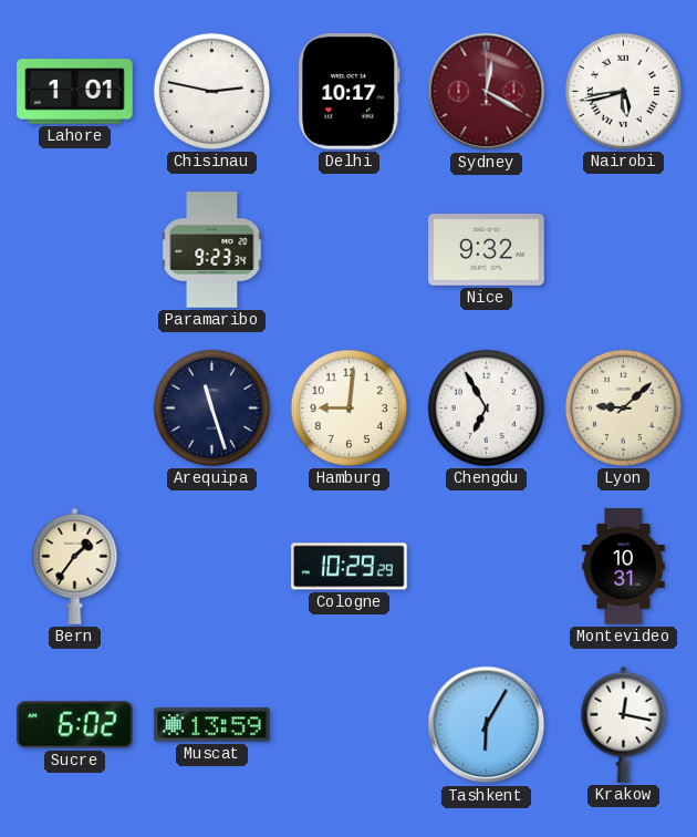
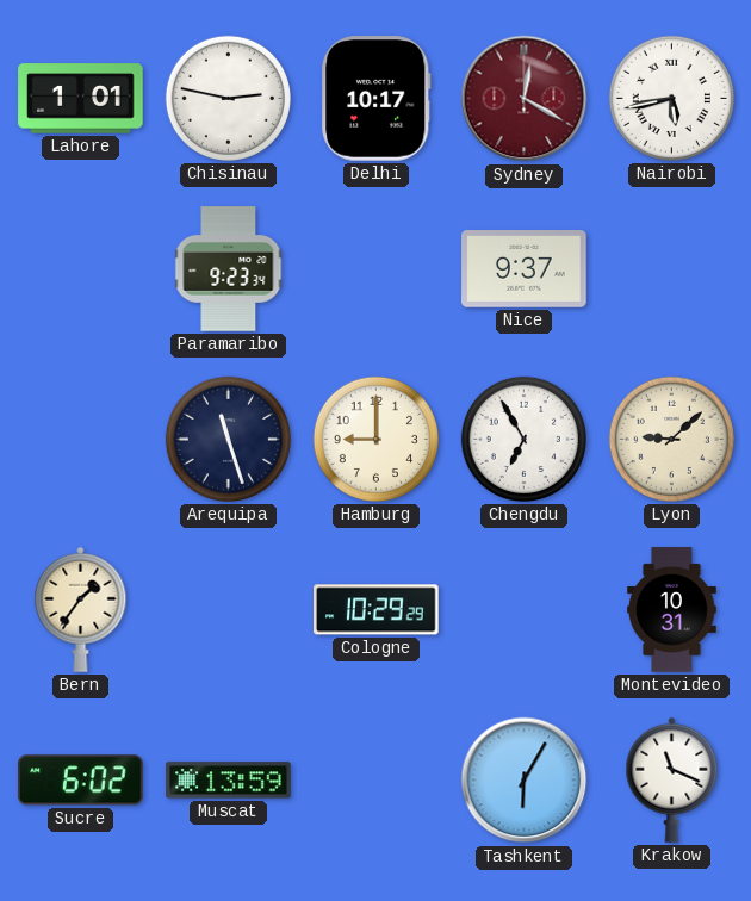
Nice: 9:32 -> 9:37 (525, 269)
Hamburg: 9:01 -> 9:00 (375, 439)
Krakow: 12:17 -> 11:19 (672, 779)
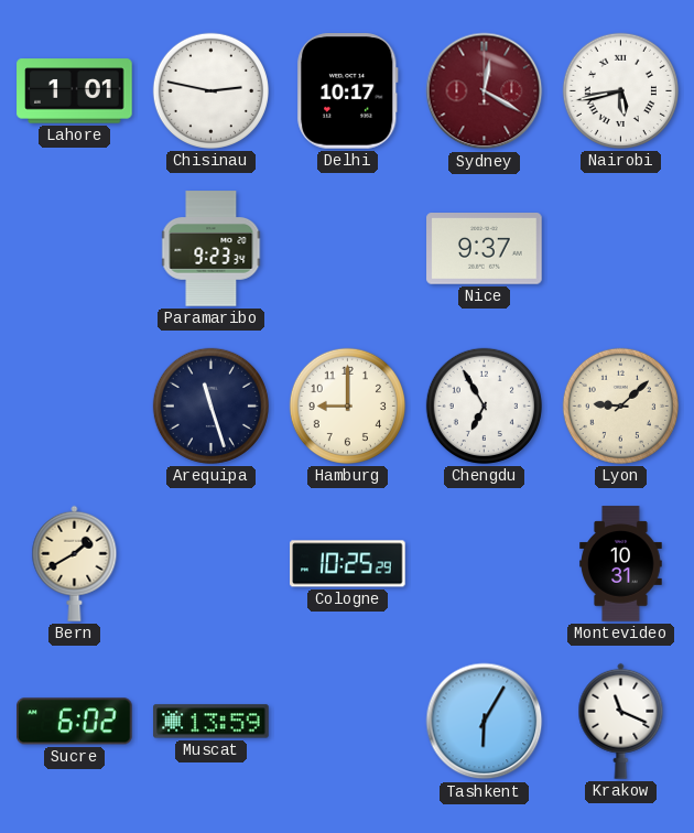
Bern: 1:36 -> 1:40 (75, 563)
Cologne: 10:29 -> 10:25 (348, 564)
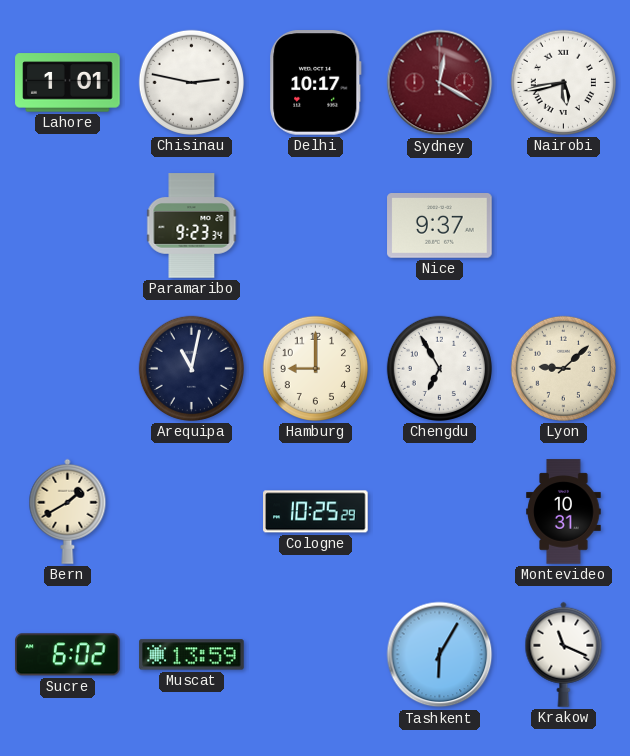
Arequipa: 11:27 -> 11:02 (191, 368)
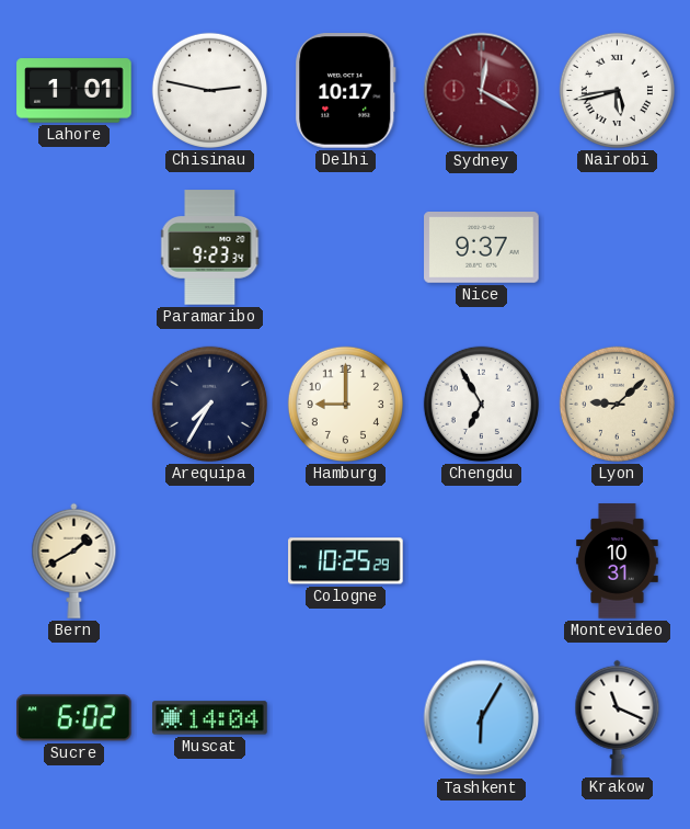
Arequipa: 11:02 -> 7:35 (209, 404)
Muscat: 13:59 -> 14:04 (210, 718)
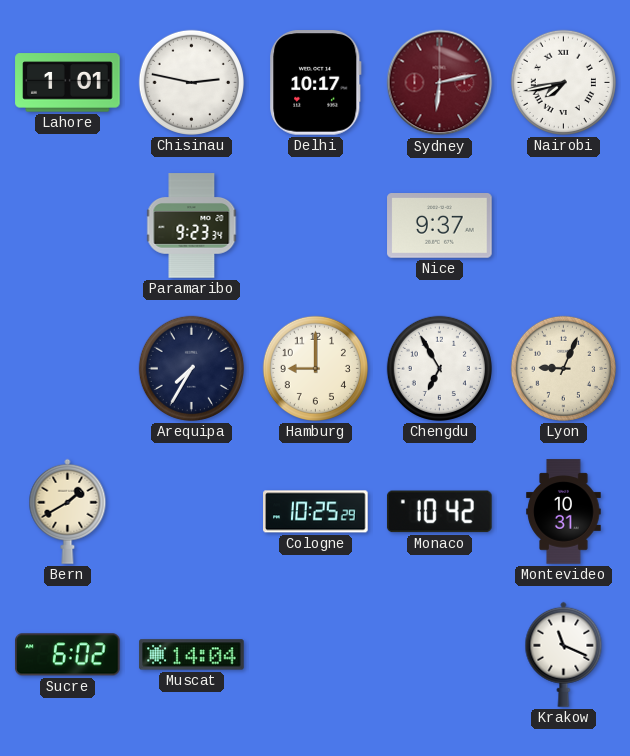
Sydney: 12:20 -> 6:13 (440, 83)
Nairobi: 5:43 -> 7:43 (563, 82)
Lyon: 9:08 -> 9:04 (563, 368)
Monaco: none -> 10:42 (439, 512)
Tashkent: 6:05 -> none (482, 718)
